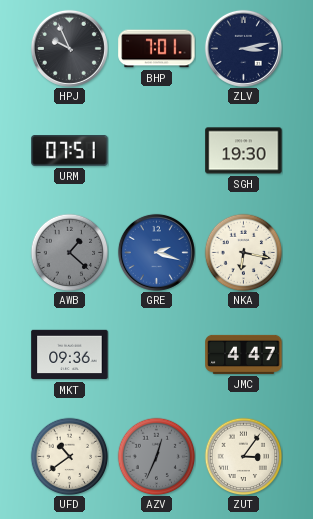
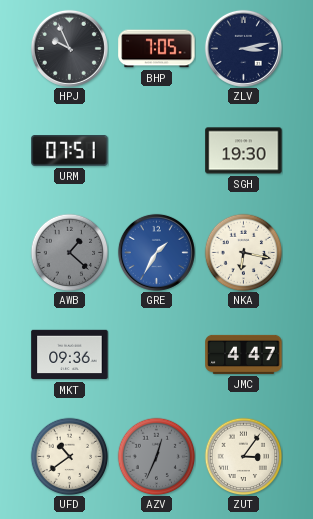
BHP: 7:01 -> 7:05 (157, 49)
GRE: 2:18 -> 1:35 (156, 252)
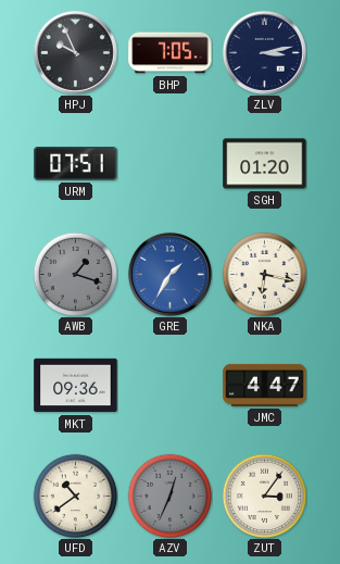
SGH: 19:30 -> 01:20 (265, 164)
AWB: 1:22 -> 1:18 (75, 274)
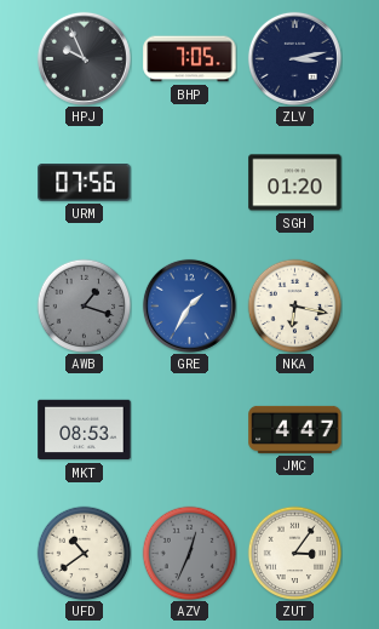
URM: 07:51 -> 07:56 (85, 183)
MKT: 09:36 -> 08:53 (85, 430)
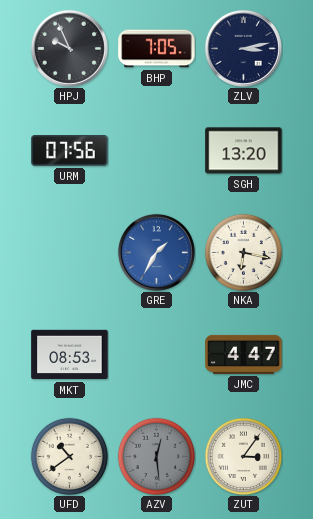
SGH: 01:20 -> 13:20 (244, 151)
AWB: 1:18 -> none (84, 305)
AZV: 12:34 -> 12:29 (156, 456)
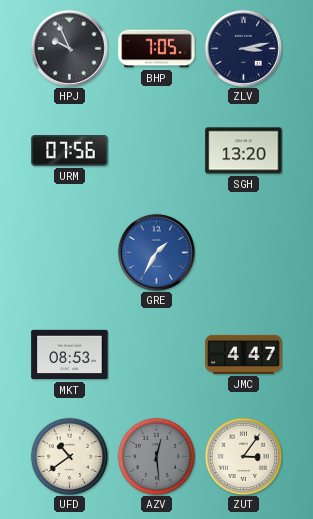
NKA: 6:17 -> none (243, 252)
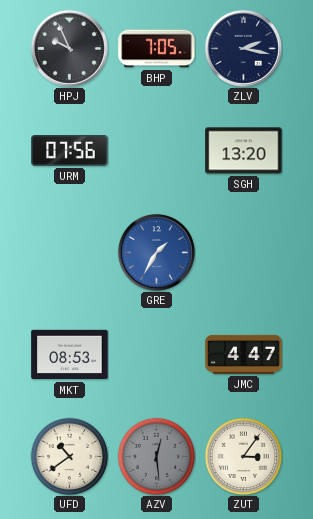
ZLV: 3:13 -> 2:17 (243, 48)
